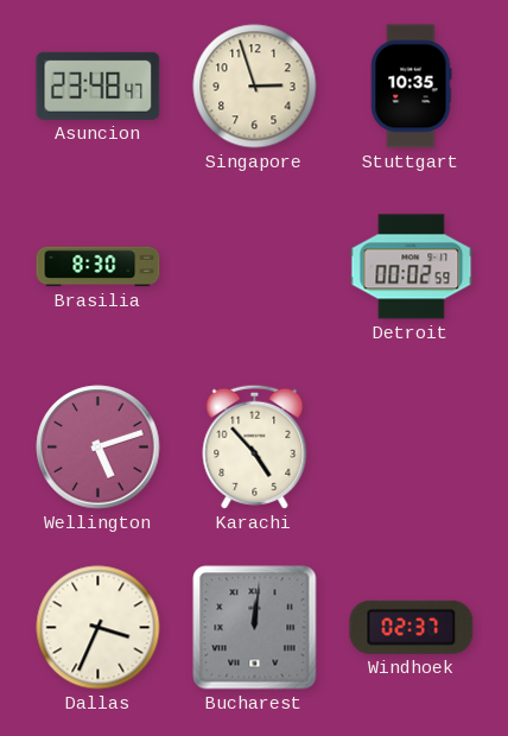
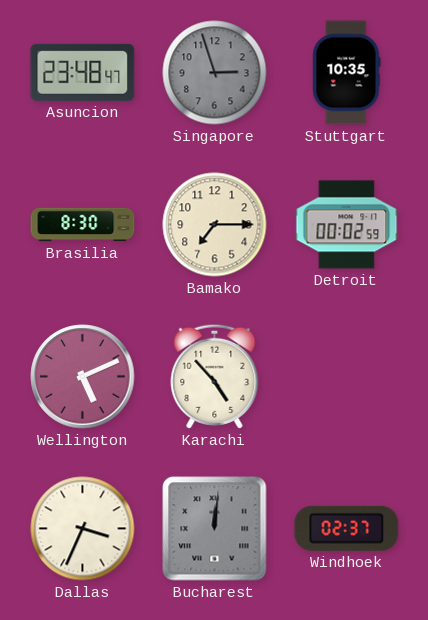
Singapore dial: cream -> grey (215, 73)
Bamako: none -> 7:15 (215, 225)
Wellington: 5:12 -> 5:11 (83, 377)
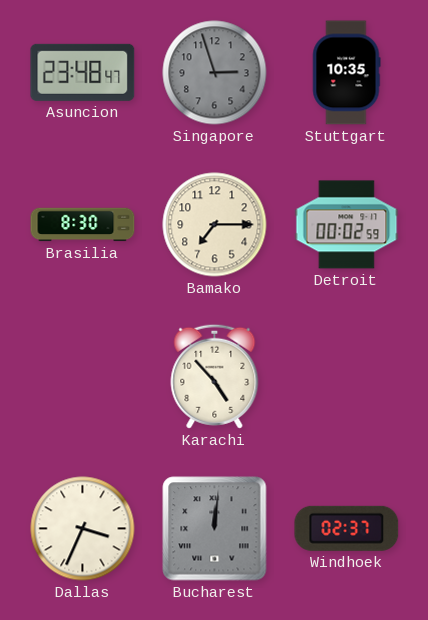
Wellington: 5:11 -> none (83, 377)
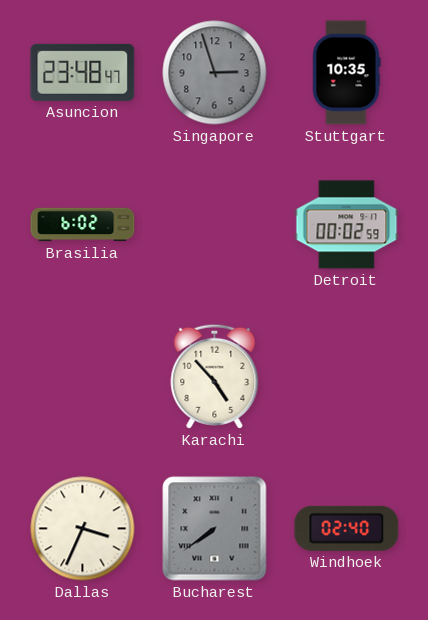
Brasilia: 8:30 -> 6:02 (83, 225)
Bamako: 7:15 -> none (215, 225)
Bucharest: 12:01 -> 7:39 (215, 529)
Windhoek: 02:37 -> 02:40 (347, 528)
